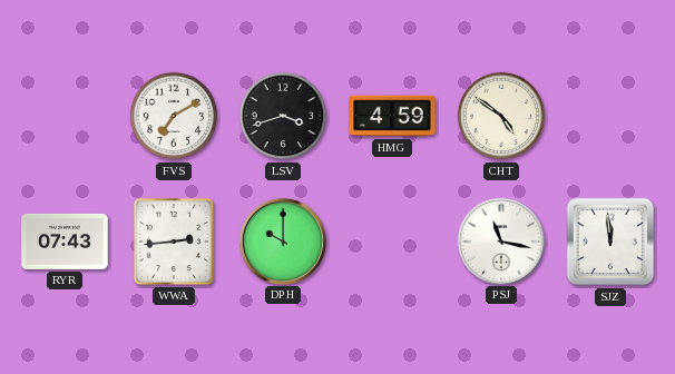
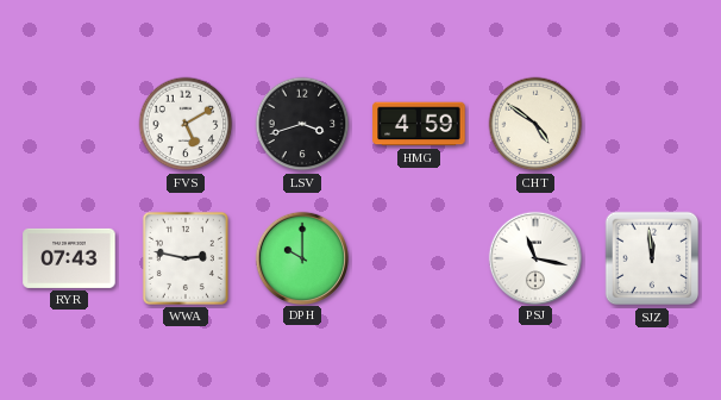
FVS: 7:10 -> 5:10 (186, 124)
WWA: 2:44 -> 2:47 (186, 258)
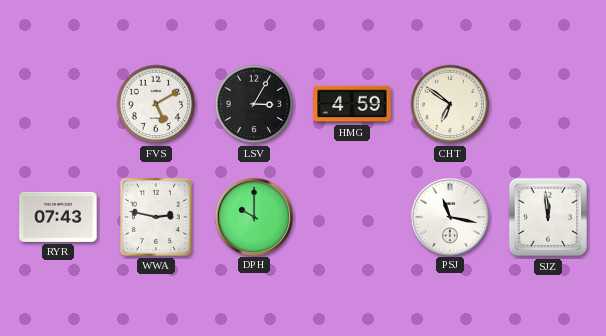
LSV: 3:42 -> 3:05 (254, 104)
CHT: 4:51 -> 6:51 (450, 104)
